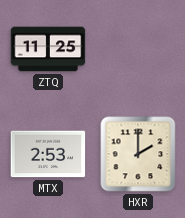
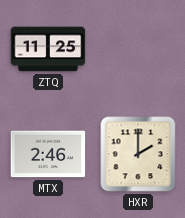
MTX: 2:53 -> 2:46 (48, 154)
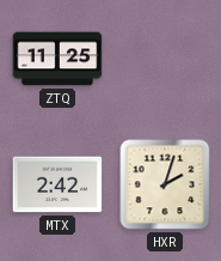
MTX: 2:46 -> 2:42 (57, 184)
HXR: 2:00 -> 2:03 (165, 184)
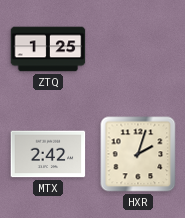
ZTQ: 11:25 -> 1:25 (48, 49)
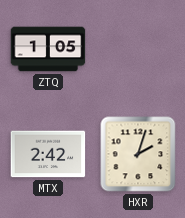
ZTQ: 1:25 -> 1:05 (48, 49)
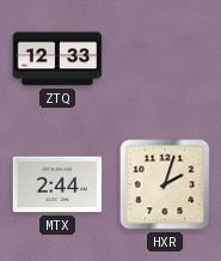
ZTQ: 1:05 -> 12:33 (57, 59)
MTX: 2:42 -> 2:44 (57, 184)
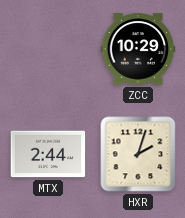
ZTQ: 12:33 -> none (57, 59)
ZCC: none -> 10:29 (138, 49)
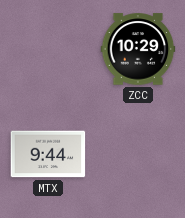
MTX: 2:44 -> 9:44 (48, 154)
HXR: 2:03 -> none (138, 154)
